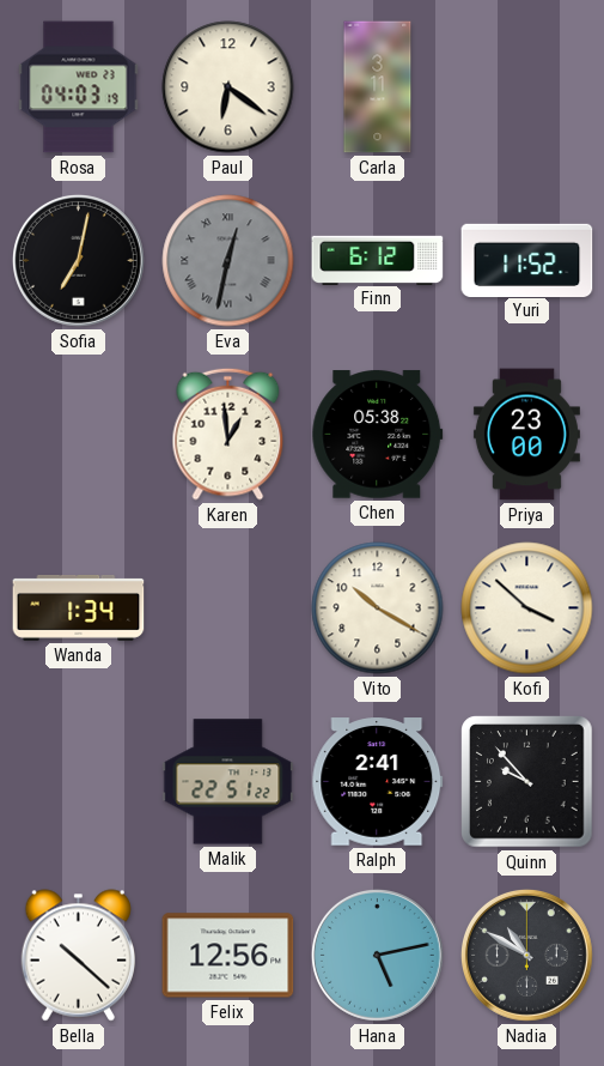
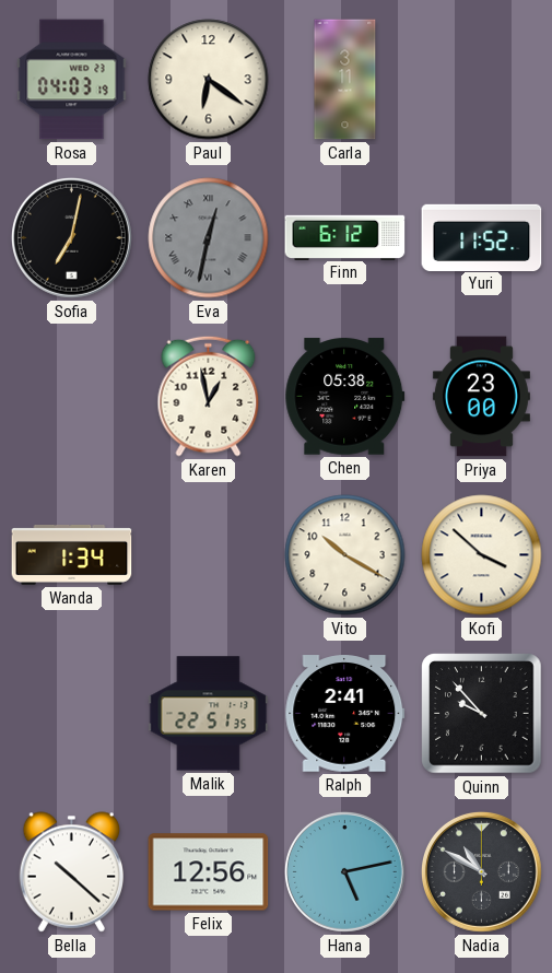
Karen: 12:59 -> 12:58 (209, 396)
Malik: 22:51:22 -> 22:51:35 (209, 714)
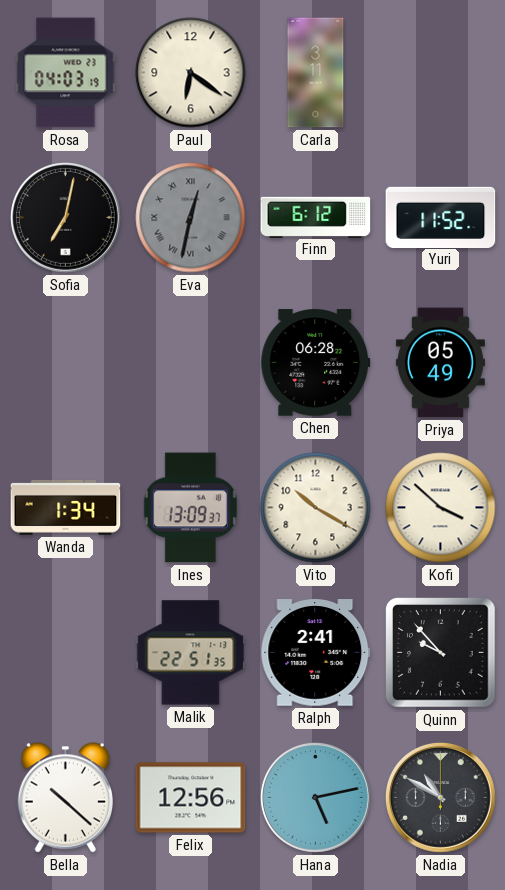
Karen: 12:58 -> none (209, 396)
Chen: 05:38 -> 06:28 (316, 363)
Priya: 23:00 -> 05:49 (440, 363)
Ines: none -> 13:09 (190, 508)
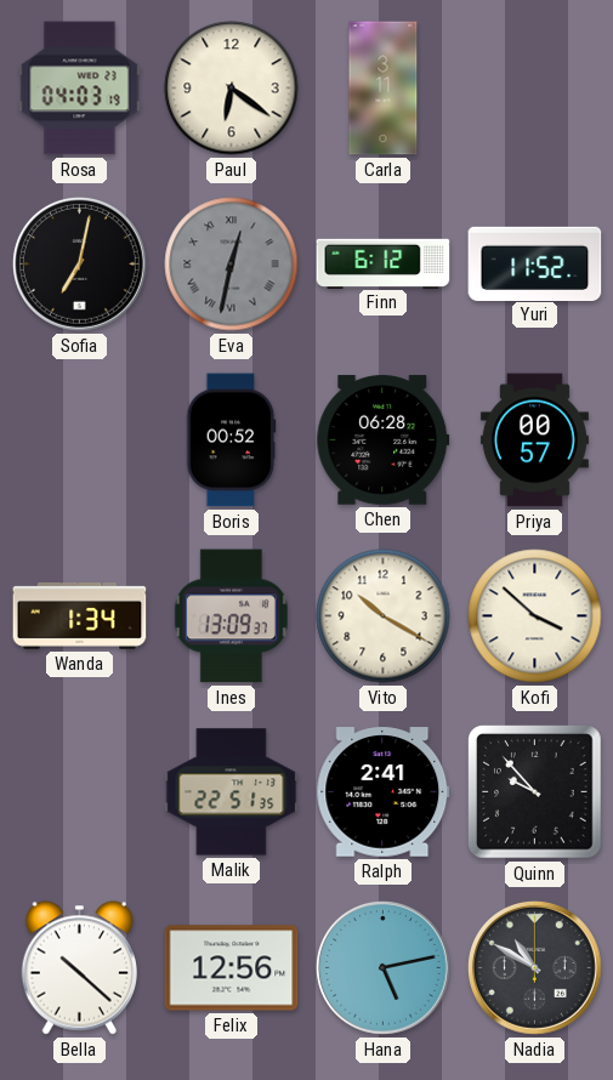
Boris: none -> 00:52 (232, 440)
Priya: 05:49 -> 00:57 (534, 440)
